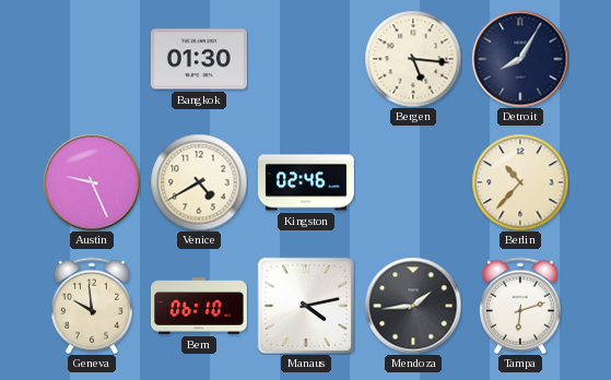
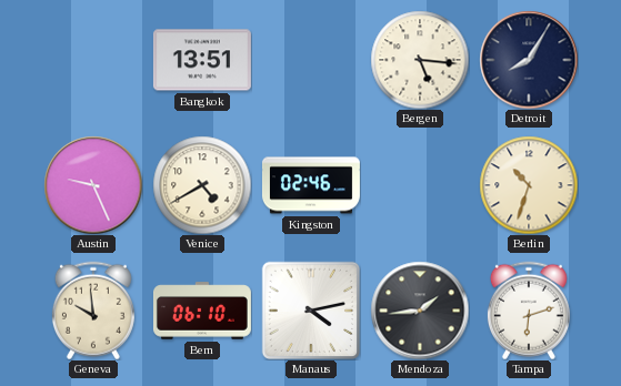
Bangkok: 01:30 -> 13:51 (202, 60)
Berlin: 10:37 -> 10:33 (529, 185)
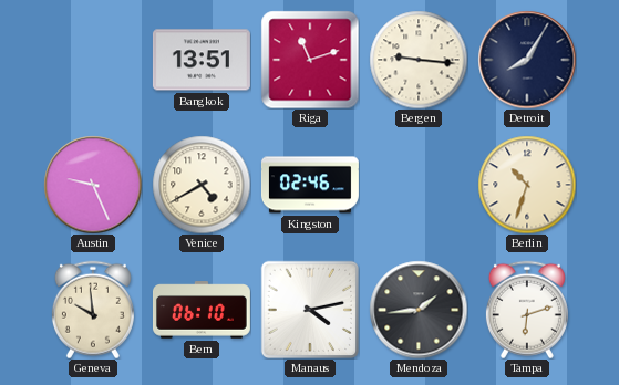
Riga: none -> 11:12 (310, 60)
Bergen: 5:16 -> 9:16 (419, 60)
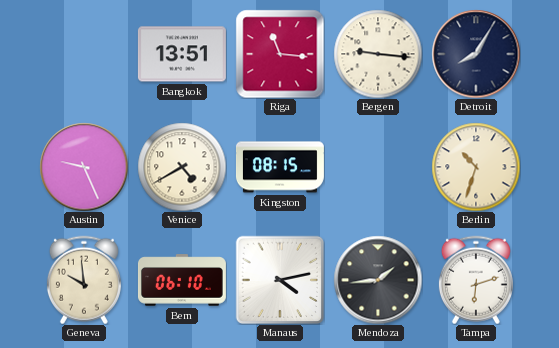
Riga: 11:12 -> 11:16 (280, 54)
Kingston: 02:46 -> 08:15 (280, 167)
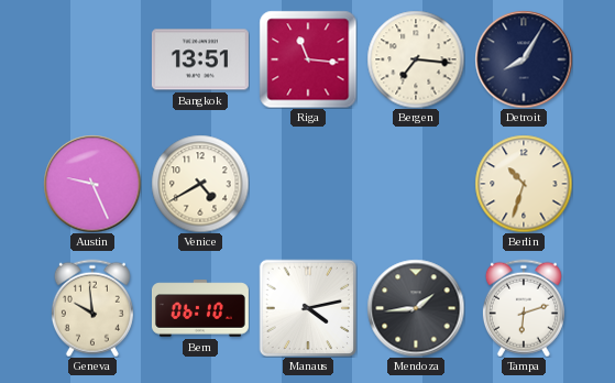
Bergen: 9:16 -> 7:16 (416, 59)
Kingston: 08:15 -> none (280, 167)
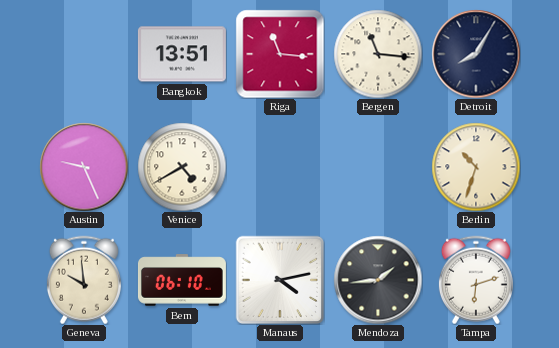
Bergen: 7:16 -> 11:16 (378, 54)
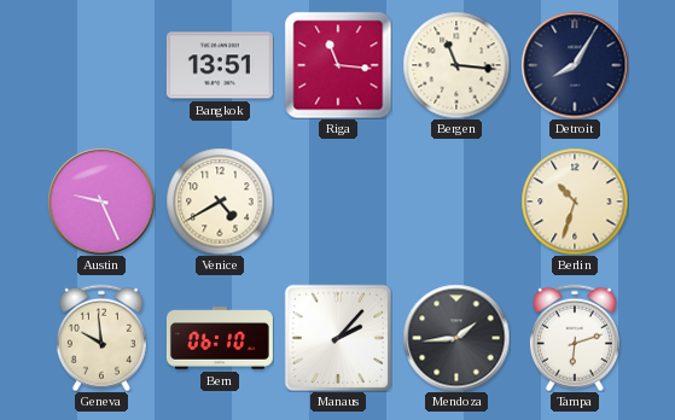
Manaus: 4:13 -> 2:07 (338, 338)
